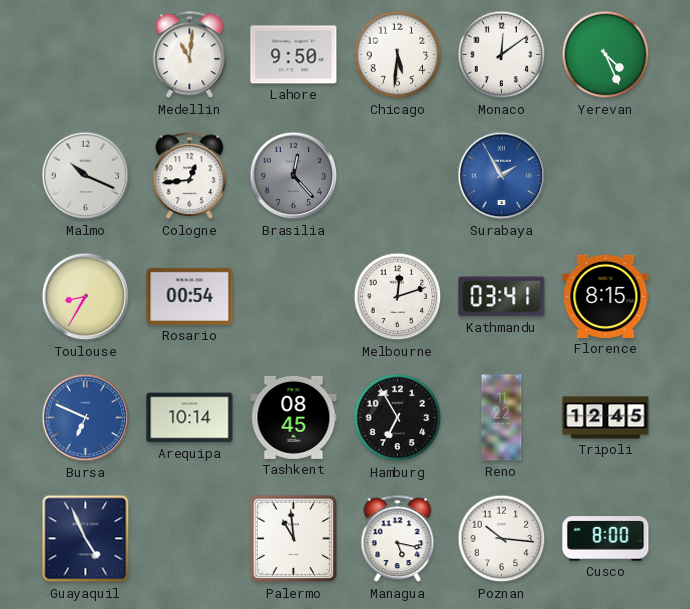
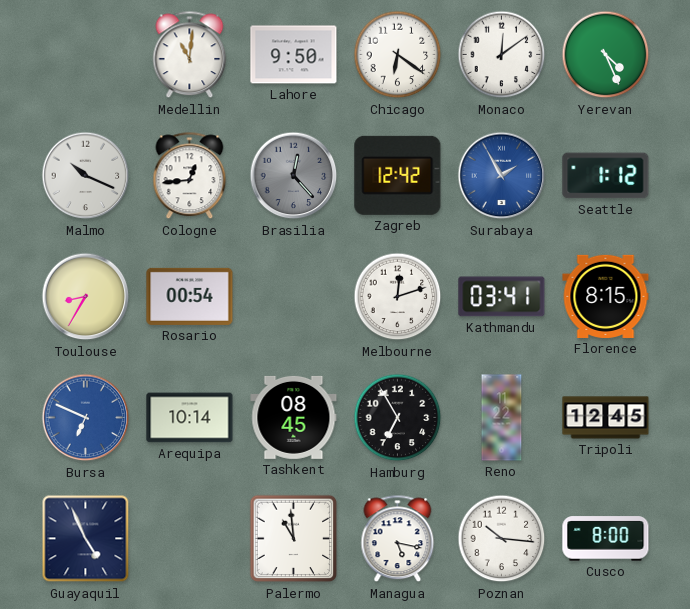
Chicago: 5:31 -> 6:21 (398, 55)
Zagreb: none -> 12:42 (398, 175)
Seattle: none -> 1:12 (606, 176)
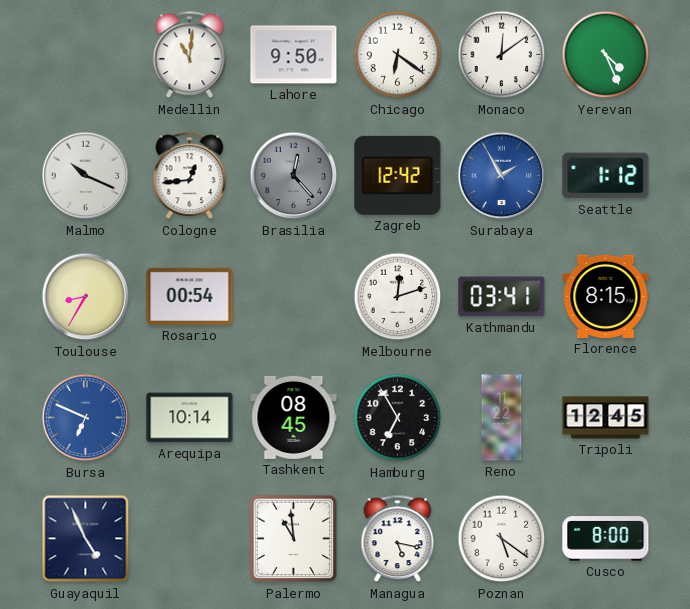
Poznan: 10:16 -> 5:21 (502, 539)
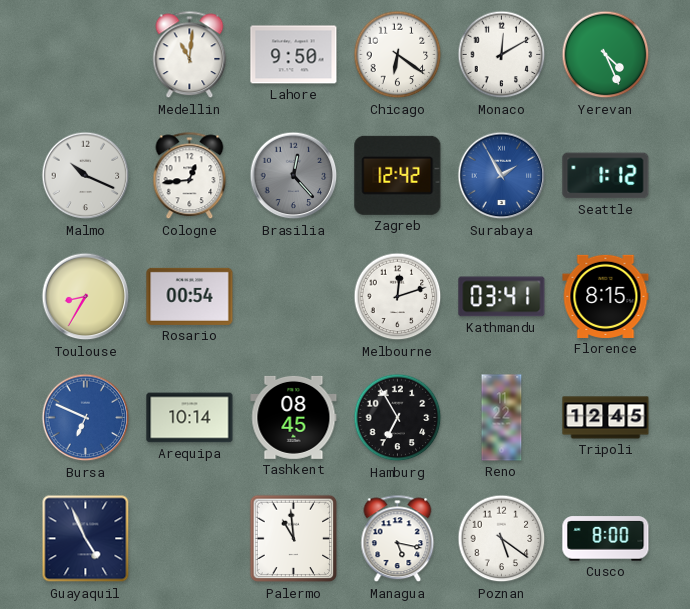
Monaco: 12:09 -> 12:10 (502, 55)
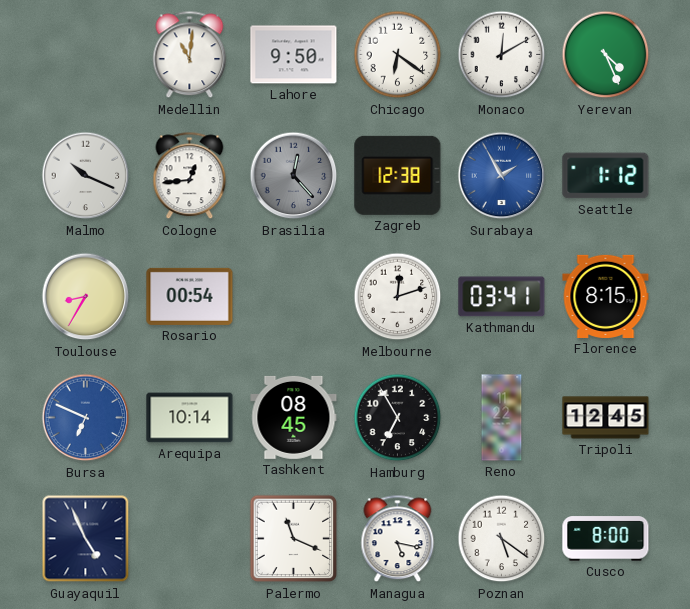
Zagreb: 12:42 -> 12:38 (398, 175)
Palermo: 10:59 -> 11:19 (294, 539)
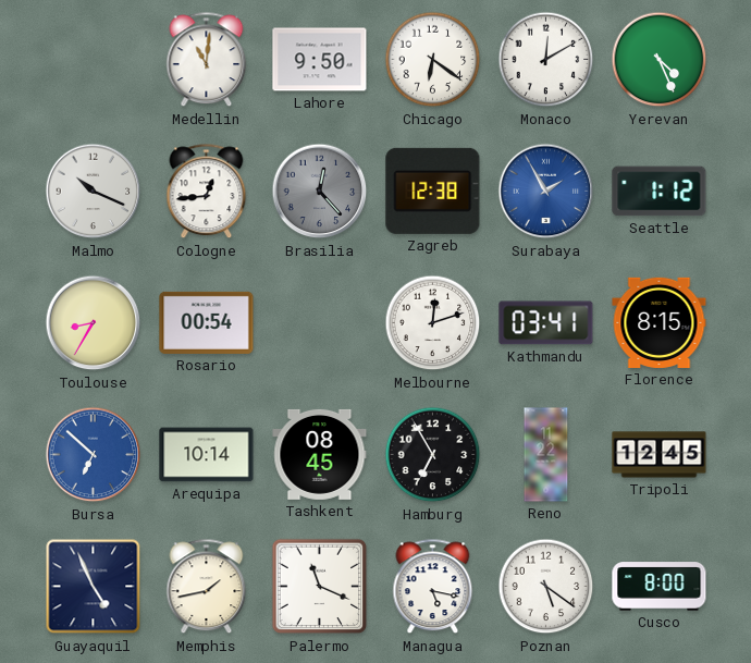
Bursa: 6:49 -> 6:52 (94, 455)
Memphis: none -> 1:43 (207, 587)
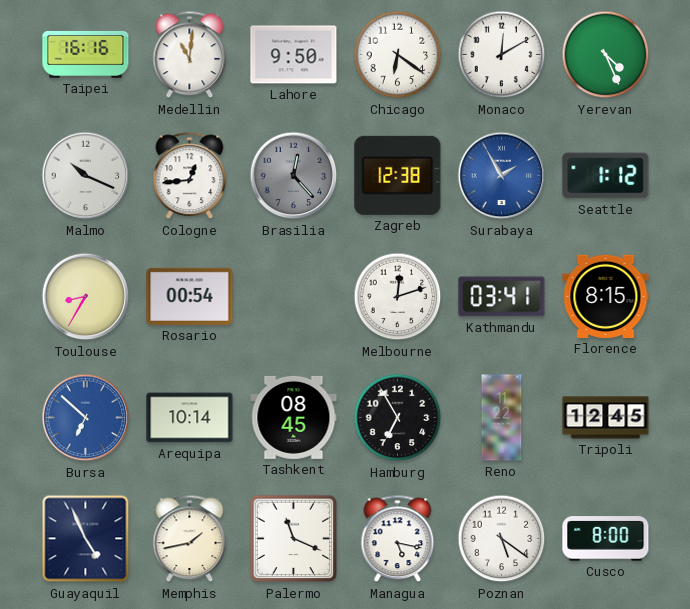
Taipei: none -> 16:16 (86, 54)
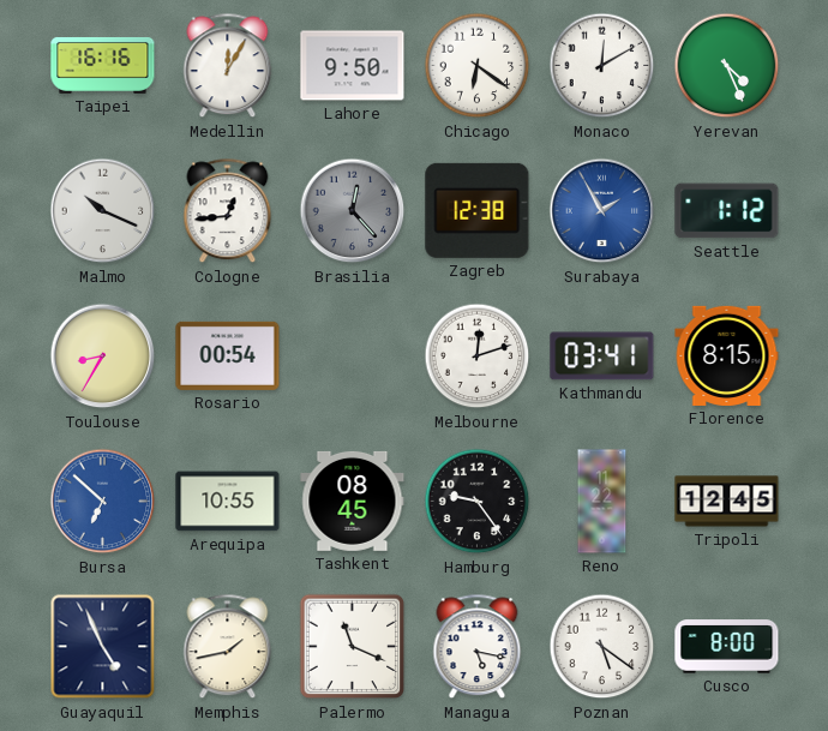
Medellin: 11:01 -> 12:05 (228, 66)
Arequipa: 10:14 -> 10:55 (228, 502)
Hamburg: 6:55 -> 9:24 (478, 502)
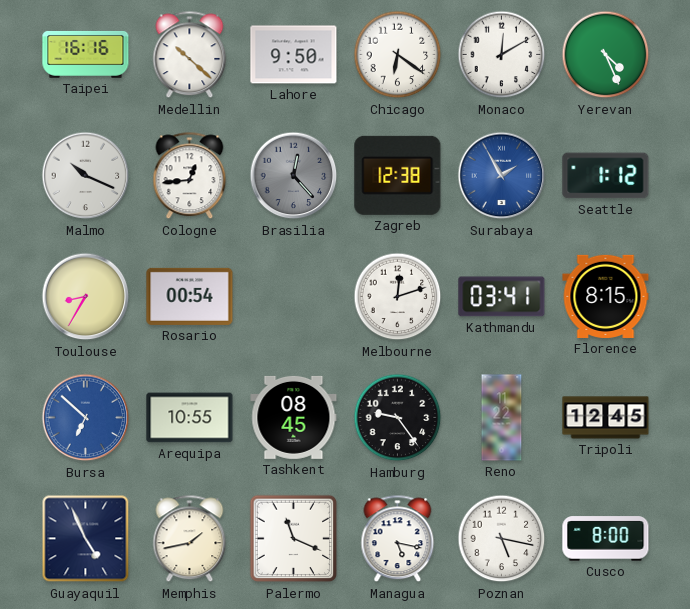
Medellin: 12:05 -> 10:22 (190, 55)
Poznan: 5:21 -> 5:17 (502, 539)
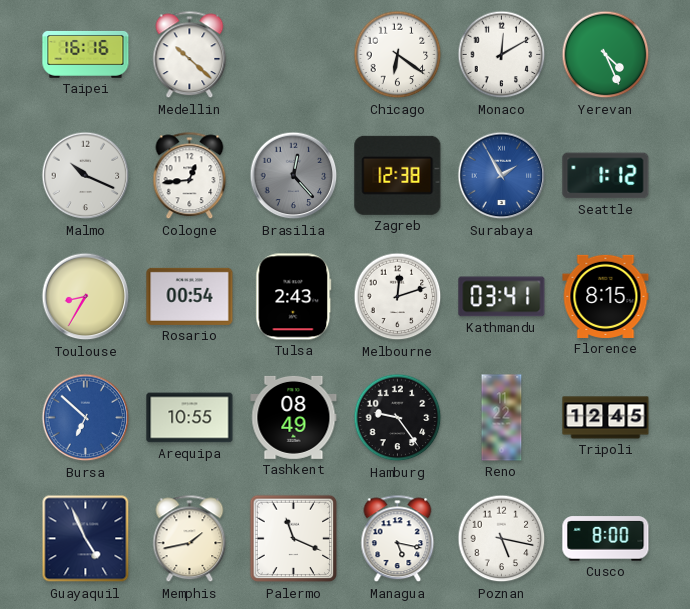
Lahore: 9:50 -> none (294, 55)
Tulsa: none -> 2:43 (294, 297)
Tashkent: 08:45 -> 08:49 (294, 417)
